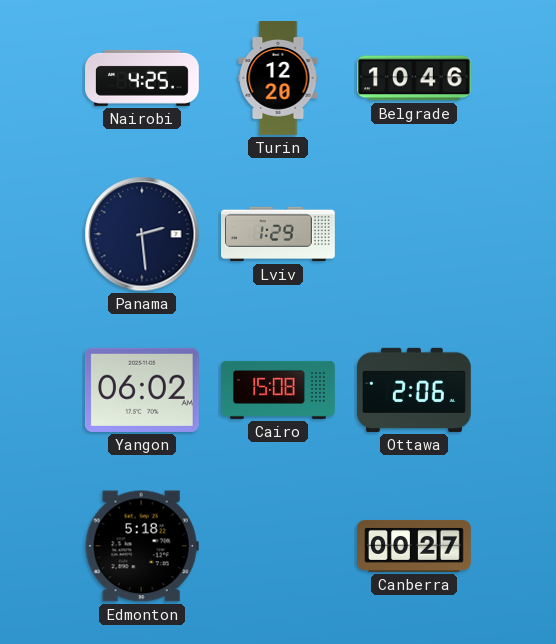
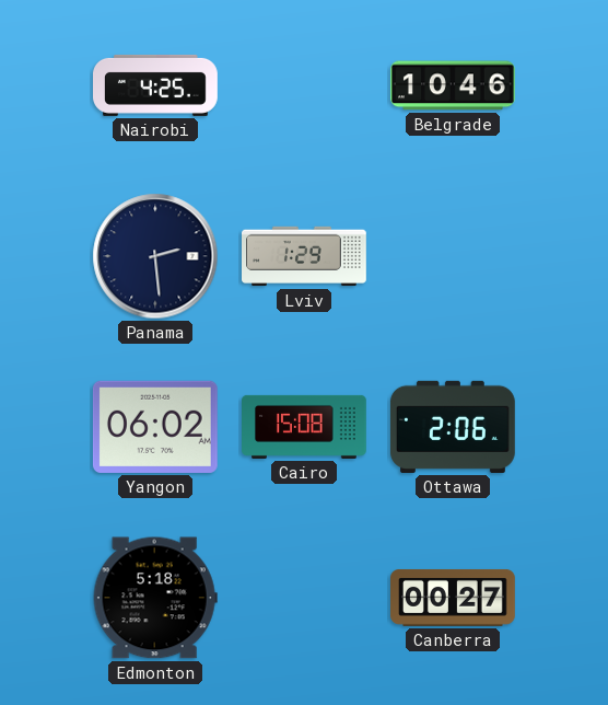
Turin: 12:20 -> none (278, 79)
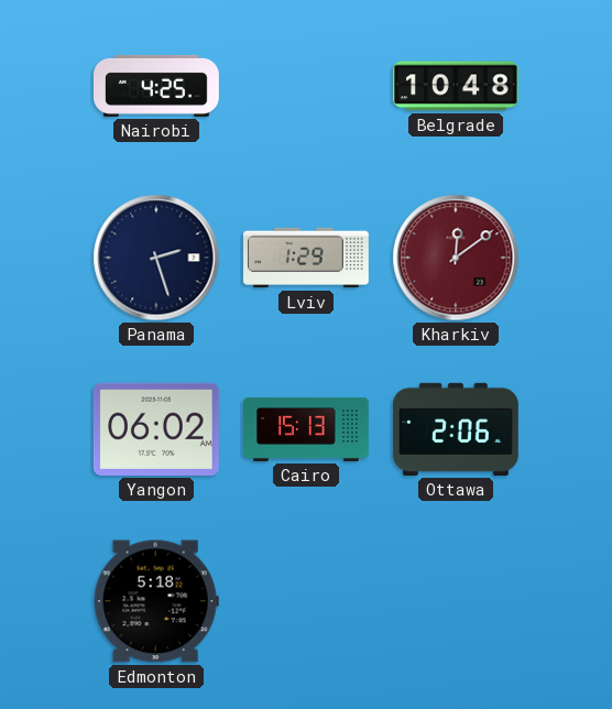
Belgrade: 10:46 -> 10:48 (457, 86)
Panama: 2:29 -> 2:27 (156, 258)
Kharkiv: none -> 12:09 (456, 258)
Cairo: 15:08 -> 15:13 (307, 429)
Canberra: 00:27 -> none (454, 598)
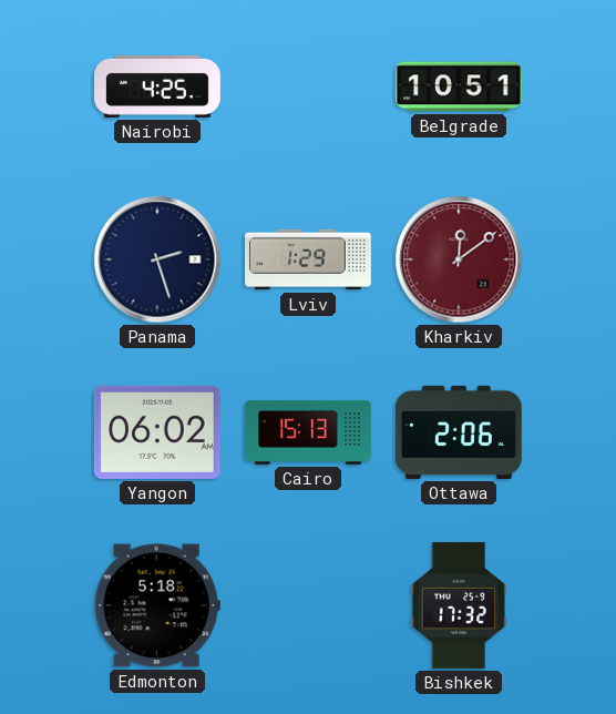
Belgrade: 10:48 -> 10:51 (460, 86)
Bishkek: none -> 17:32 (459, 606)
